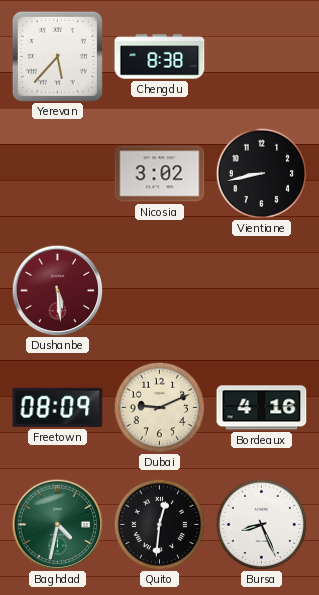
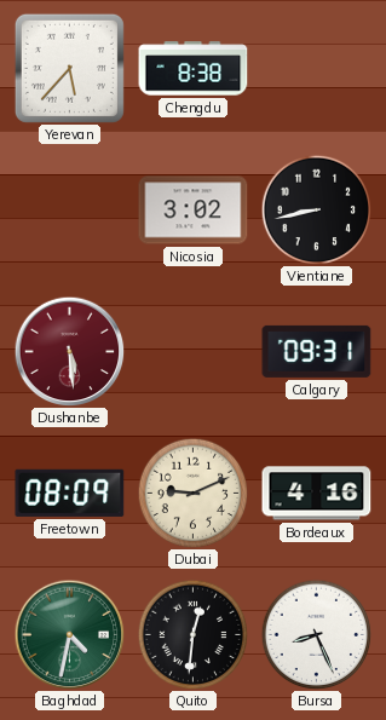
Calgary: none -> 09:31 (317, 351)
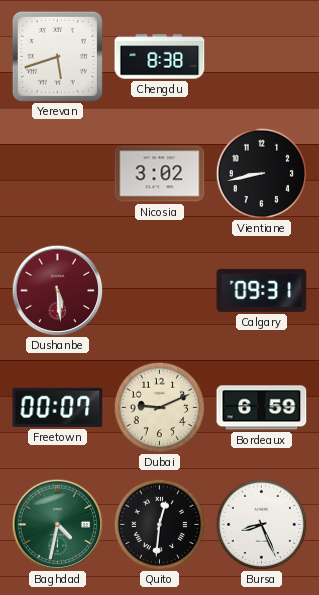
Yerevan: 5:37 -> 5:42 (57, 56)
Freetown: 08:09 -> 00:07 (58, 407)
Bordeaux: 4:16 -> 6:59 (262, 408)
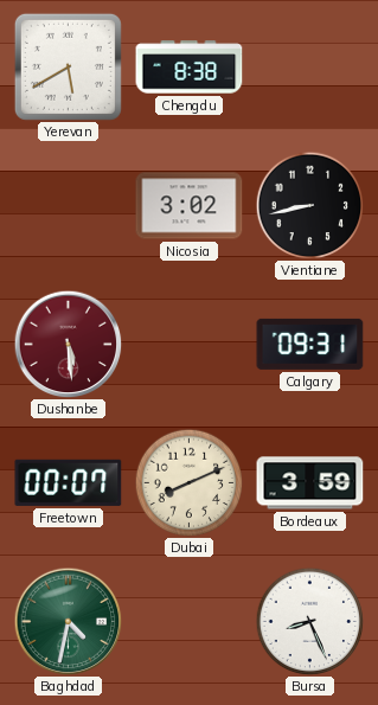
Yerevan: 5:42 -> 5:40 (68, 66)
Dubai: 9:11 -> 8:11 (188, 482)
Bordeaux: 6:59 -> 3:59 (310, 483)
Quito: 12:31 -> none (159, 524)
